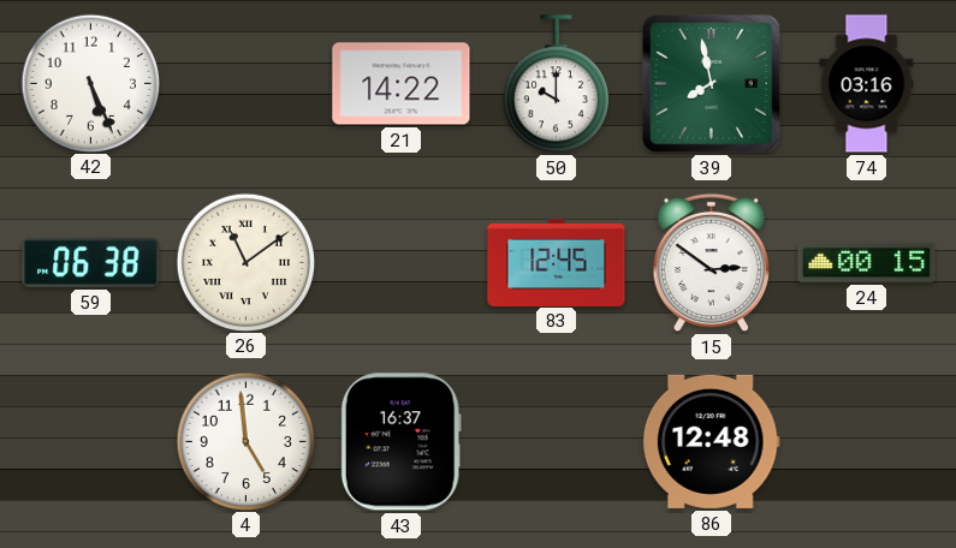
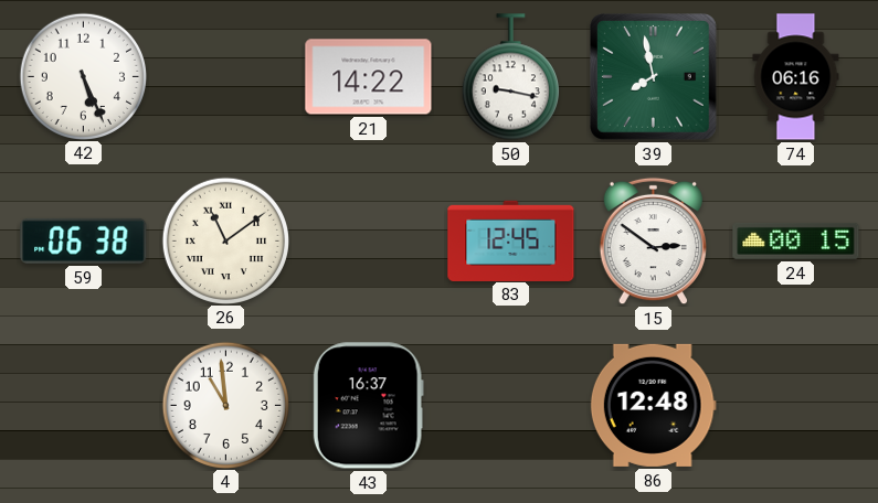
50: 10:00 -> 9:17 (510, 77)
74: 03:16 -> 06:16 (796, 77)
4: 4:59 -> 10:59 (225, 405)
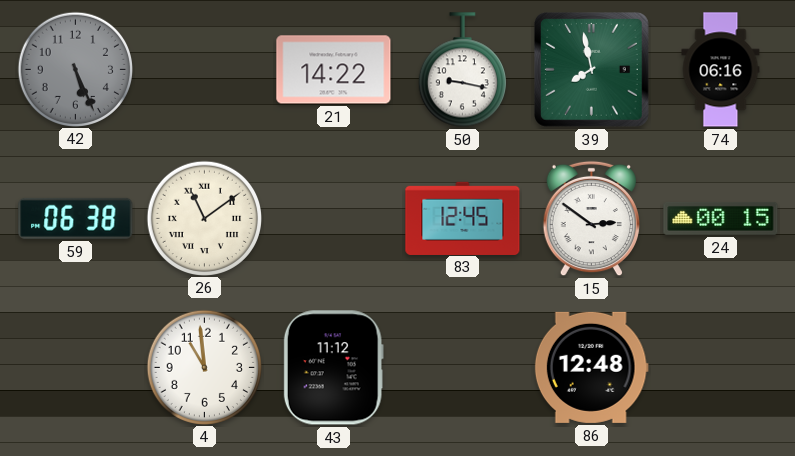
42 dial: white -> grey (75, 69)
43: 16:37 -> 11:12 (333, 368)
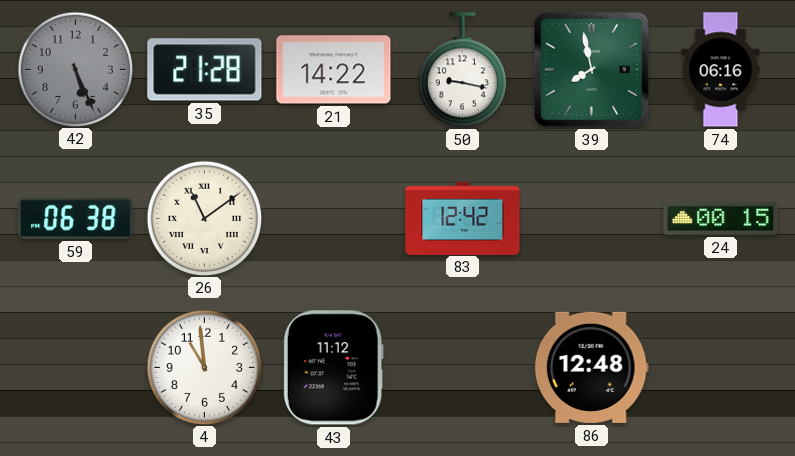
35: none -> 21:28 (205, 70)
83: 12:45 -> 12:42 (463, 218)
15: 2:51 -> none (591, 219)
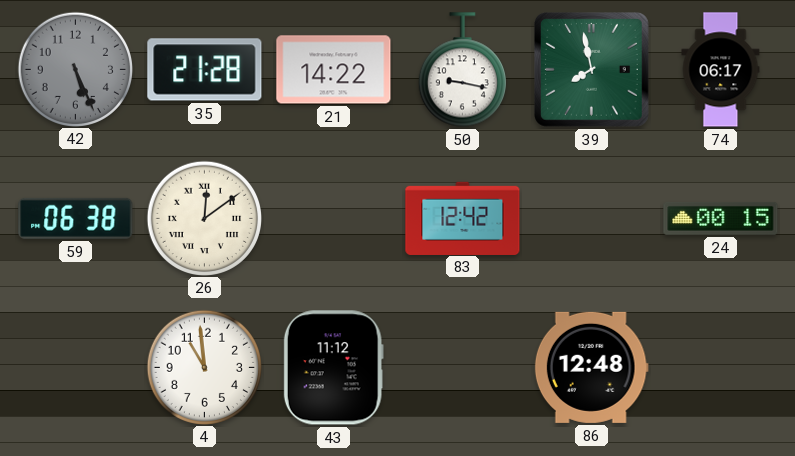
74: 06:16 -> 06:17 (721, 70)
26: 11:09 -> 12:09 (204, 218)
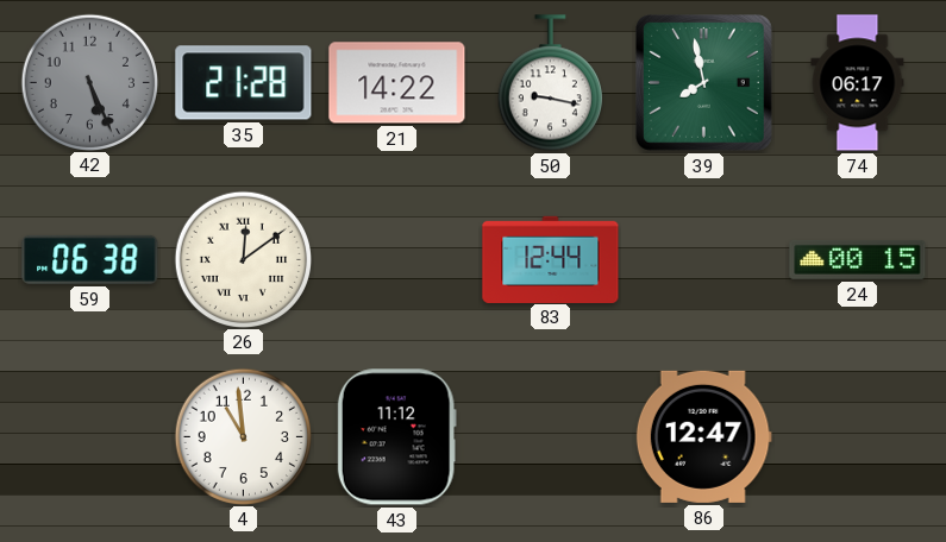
83: 12:42 -> 12:44 (551, 259)
86: 12:48 -> 12:47 (703, 436)
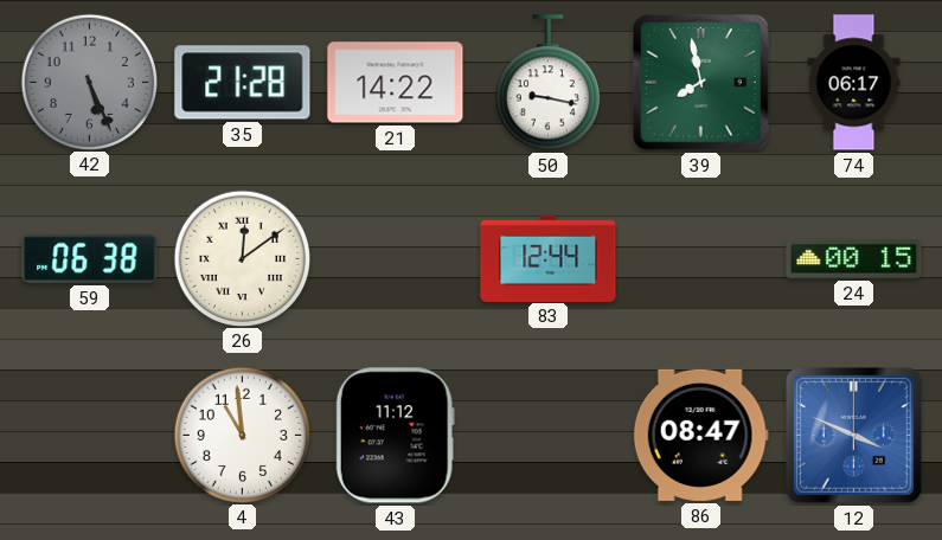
86: 12:47 -> 08:47 (700, 435)
12: none -> 3:49 (854, 436)
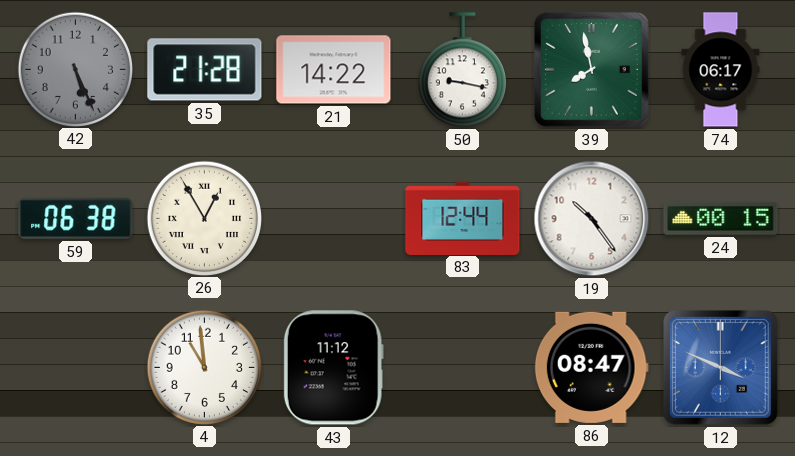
26: 12:09 -> 12:55 (204, 218)
19: none -> 10:24 (592, 219)
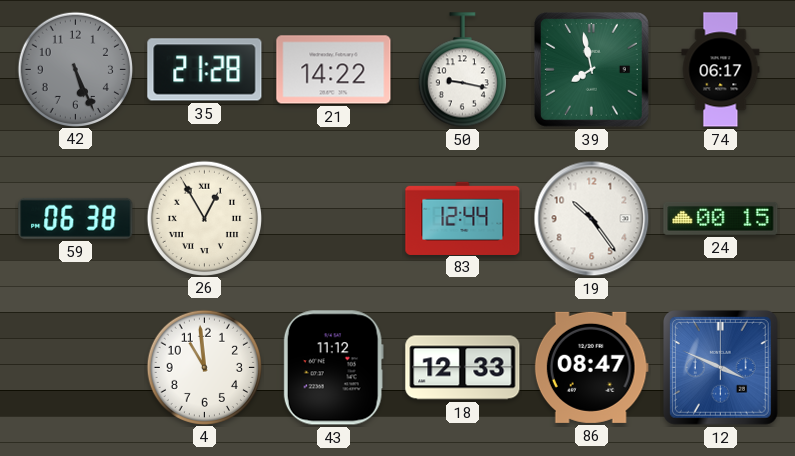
18: none -> 12:33 (463, 368)
